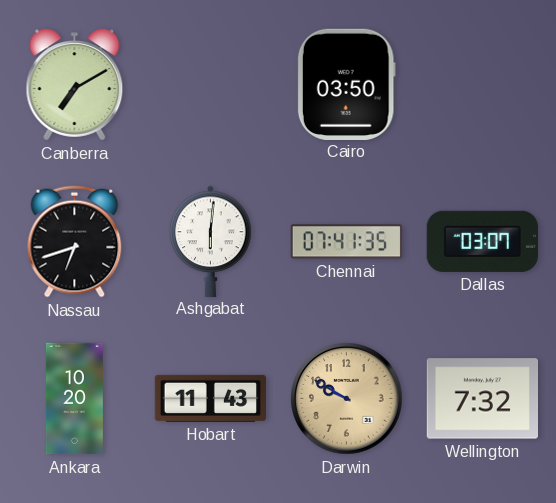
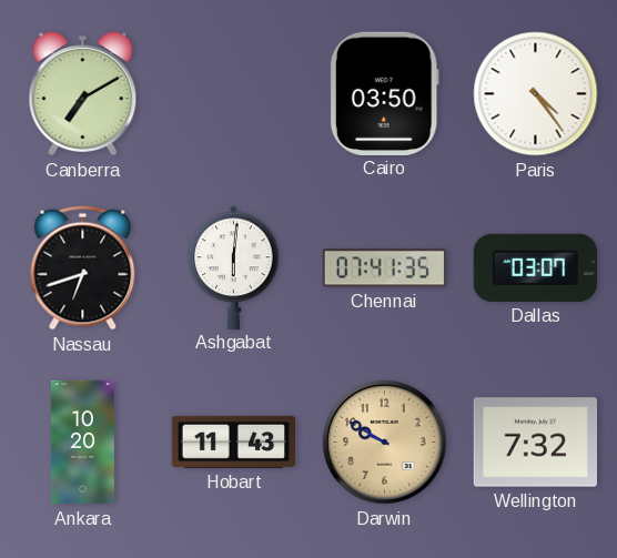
Paris: none -> 4:24 (536, 94)
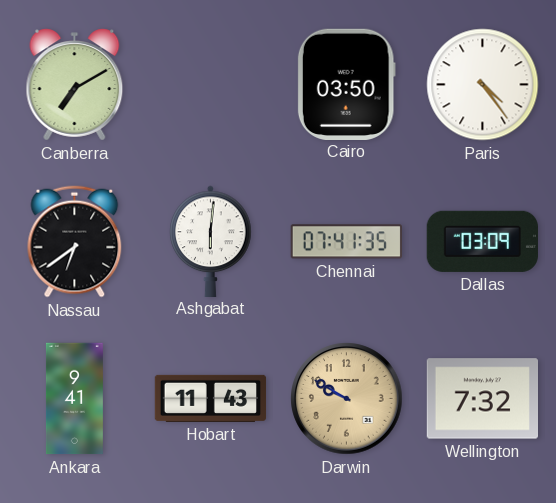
Nassau: 6:42 -> 6:39 (75, 242)
Dallas: 03:07 -> 03:09 (482, 241)
Ankara: 10:20 -> 9:41 (74, 399)
